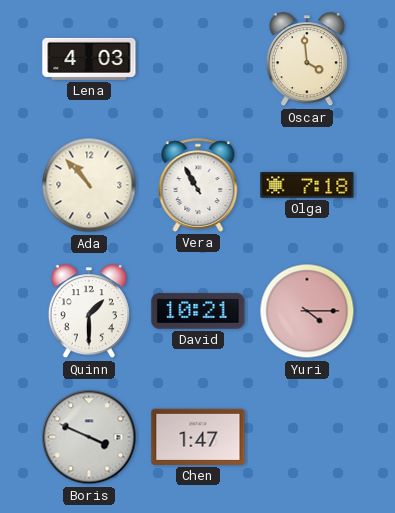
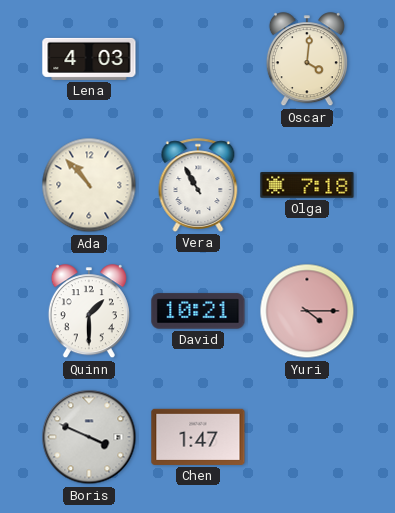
Oscar: 3:59 -> 4:01 (307, 60)
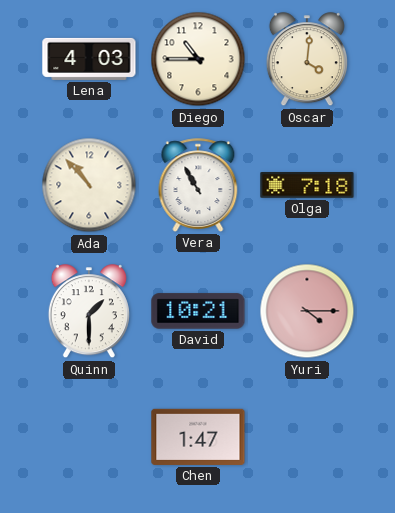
Diego: none -> 10:45 (198, 59)
Boris: 3:49 -> none (89, 437)
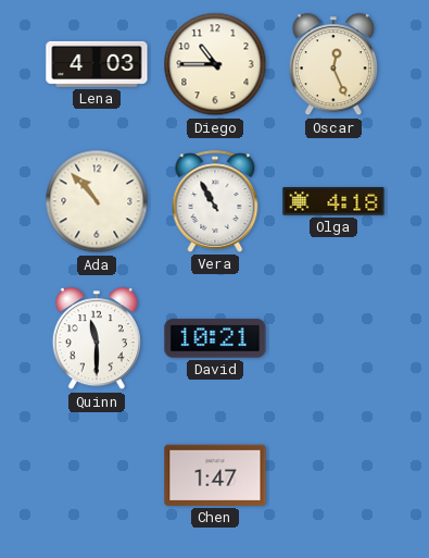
Oscar: 4:01 -> 12:26 (333, 65)
Olga: 7:18 -> 4:18 (333, 201)
Quinn: 1:30 -> 11:30 (97, 339)
Yuri: 4:15 -> none (307, 311)
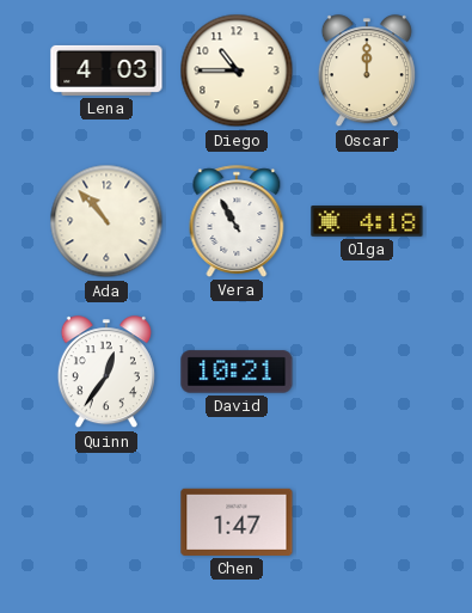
Oscar: 12:26 -> 12:00 (367, 72)
Quinn: 11:30 -> 12:36 (106, 373)
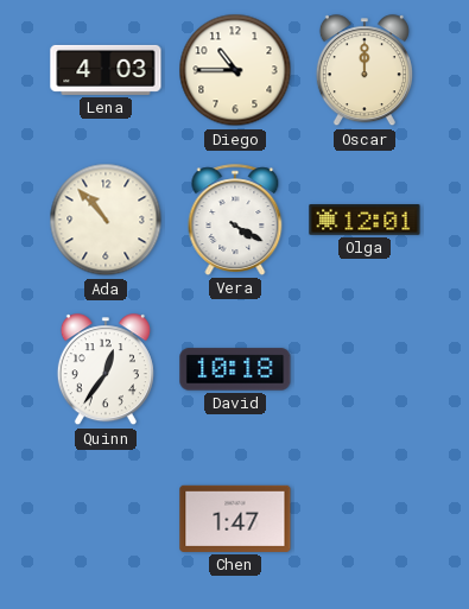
Vera: 10:55 -> 4:20 (235, 220)
Olga: 4:18 -> 12:01 (365, 220)
David: 10:21 -> 10:18 (235, 369)
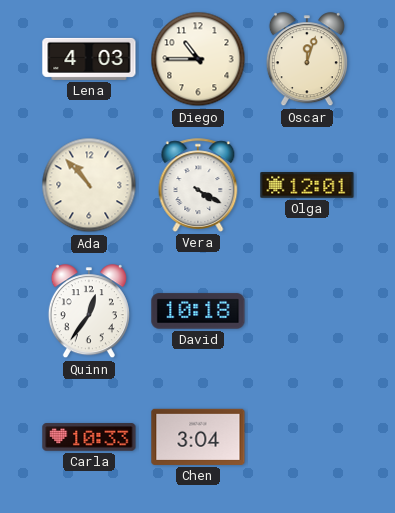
Oscar: 12:00 -> 12:03 (307, 60)
Carla: none -> 10:33 (89, 437)
Chen: 1:47 -> 3:04 (198, 437)
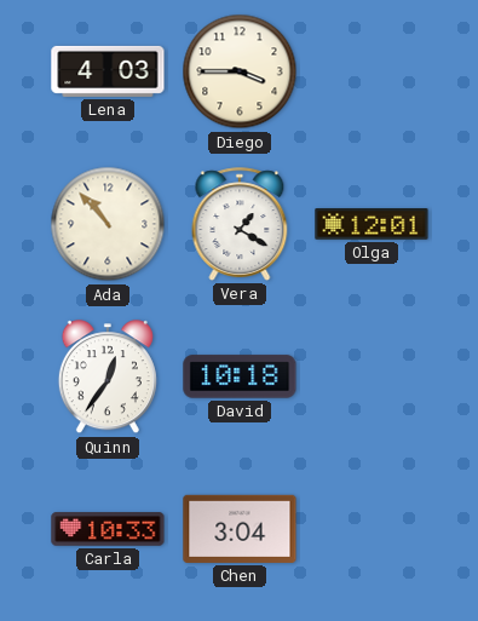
Diego: 10:45 -> 3:45 (240, 71)
Oscar: 12:03 -> none (307, 60)
Vera: 4:20 -> 1:20 (240, 224)
